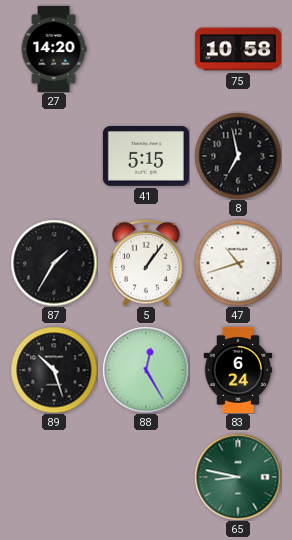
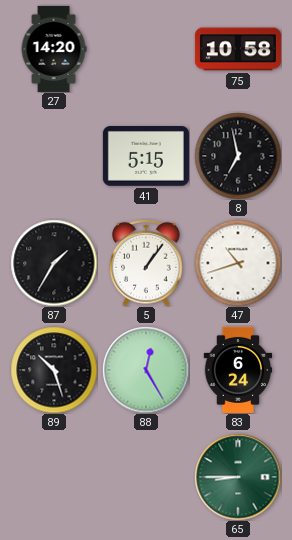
65: 8:47 -> 8:45 (238, 477)
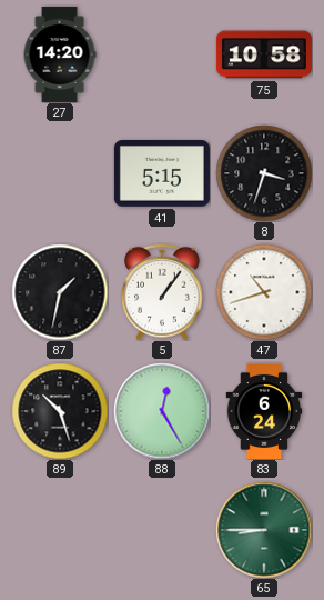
8: 6:58 -> 3:33 (264, 173)
87: 1:35 -> 1:32 (60, 292)
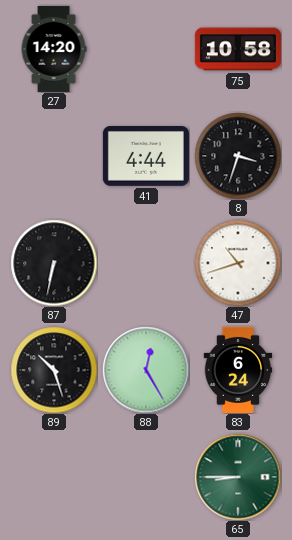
41: 5:15 -> 4:44 (146, 157)
87: 1:32 -> 6:32 (54, 263)
5: 1:06 -> none (162, 292)
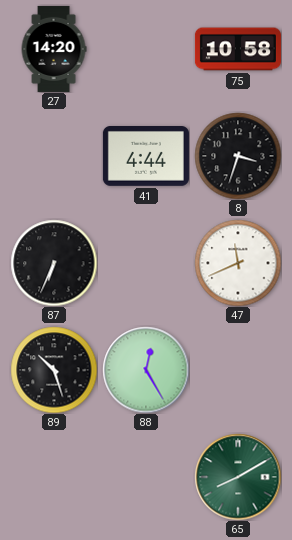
87: 6:32 -> 6:34 (54, 263)
47: 10:42 -> 11:41 (238, 263)
83: 6:24 -> none (238, 370)
65: 8:45 -> 8:10 (238, 477)
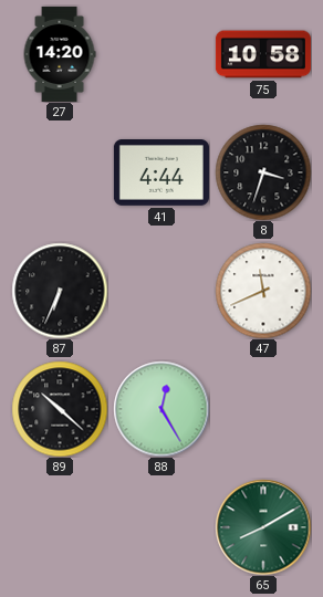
89: 10:27 -> 10:22 (60, 409)
